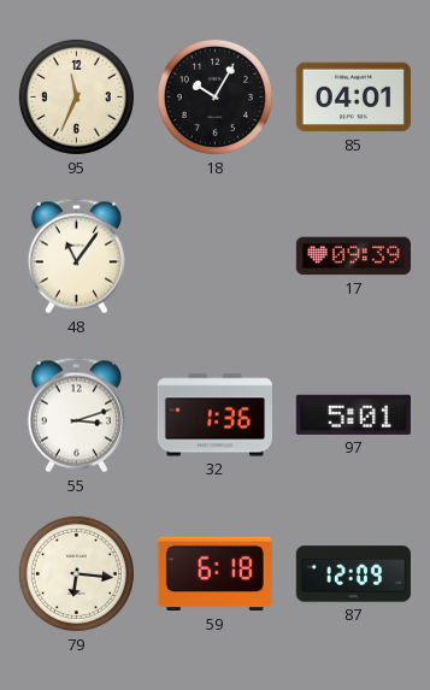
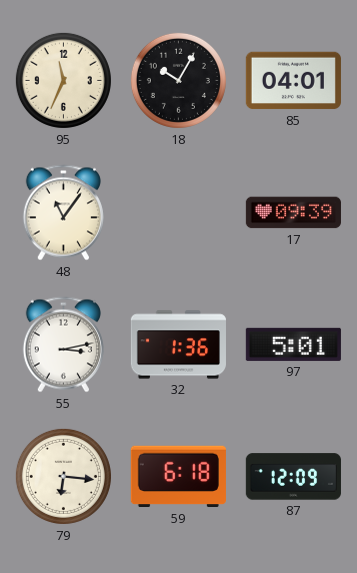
55: 3:12 -> 3:13 (63, 345)
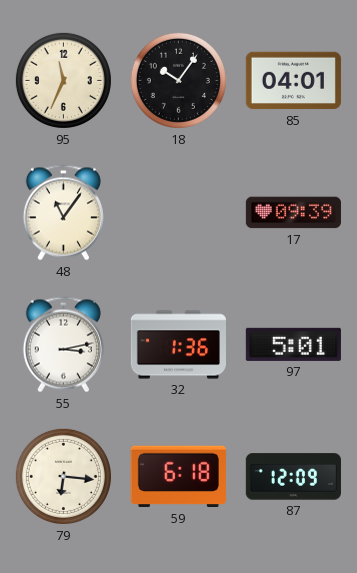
18: 10:05 -> 10:06 (178, 80)
